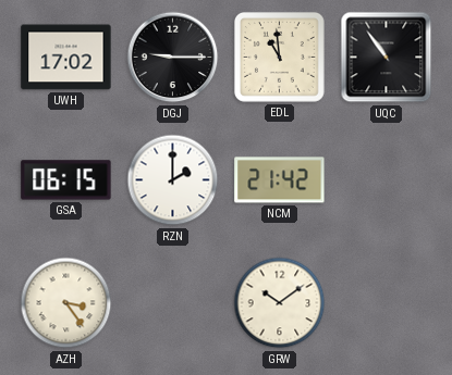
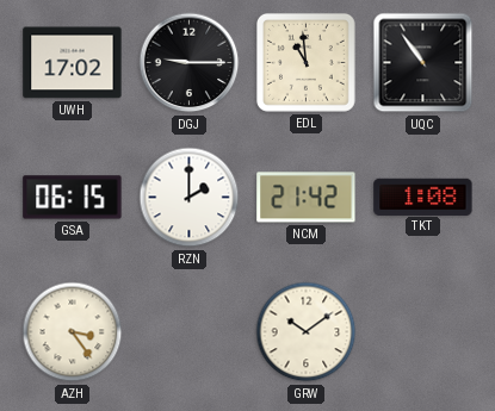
TKT: none -> 1:08 (423, 197)
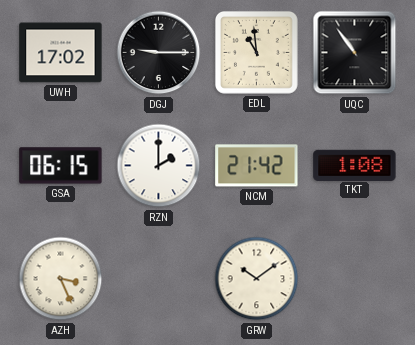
AZH: 3:24 -> 3:26 (61, 279)
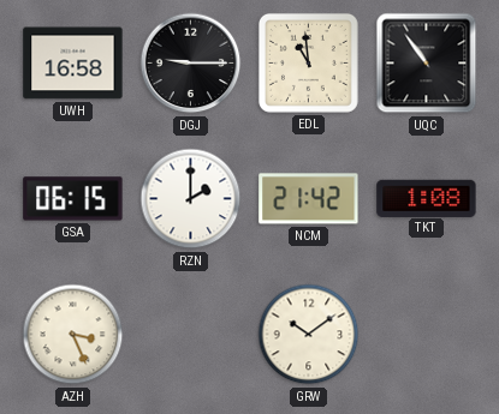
UWH: 17:02 -> 16:58 (73, 64)
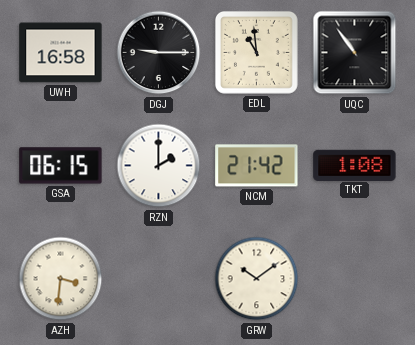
AZH: 3:26 -> 3:31 (61, 279)
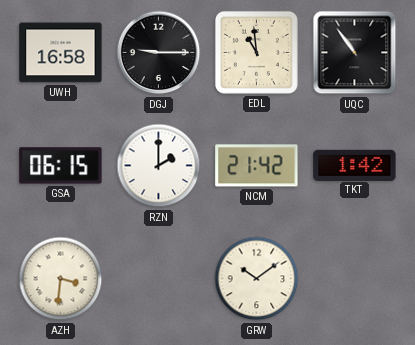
TKT: 1:08 -> 1:42 (355, 165)
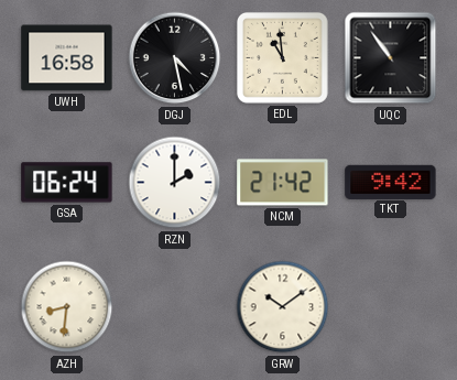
DGJ: 9:15 -> 4:28 (175, 58)
GSA: 06:15 -> 06:24 (67, 183)
TKT: 1:42 -> 9:42 (391, 182)
AZH: 3:31 -> 8:31 (67, 307)
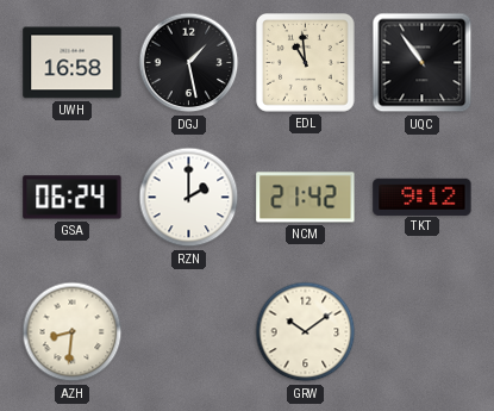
DGJ: 4:28 -> 1:28 (189, 63)
TKT: 9:42 -> 9:12 (423, 197)
